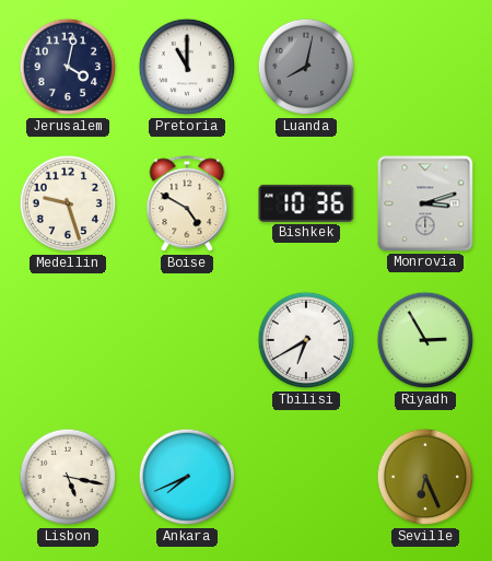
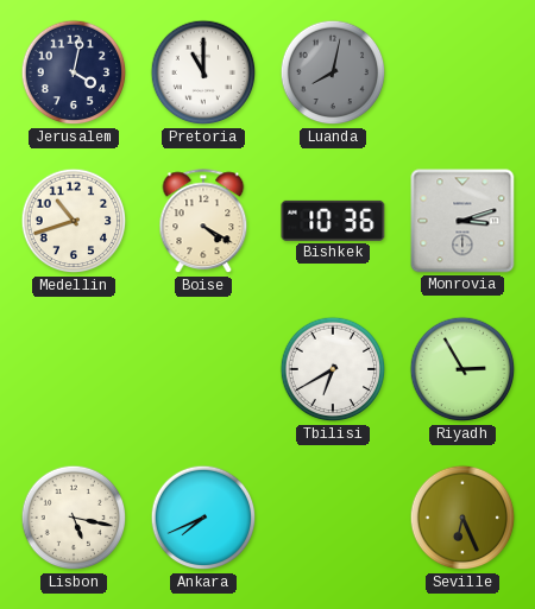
Medellin: 9:27 -> 10:42 (74, 221)
Boise: 4:50 -> 4:20 (203, 222)
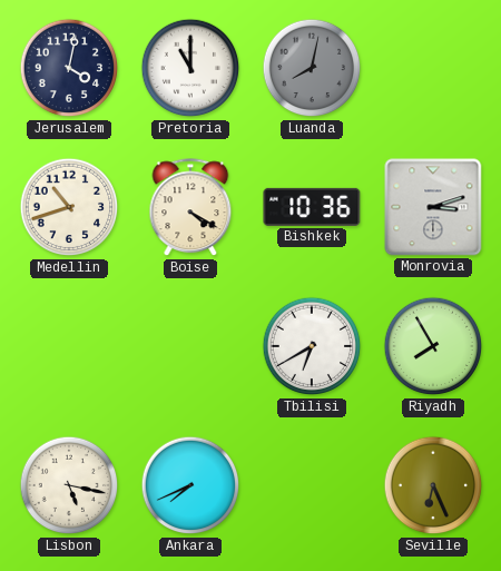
Riyadh: 2:55 -> 7:55 (433, 346)
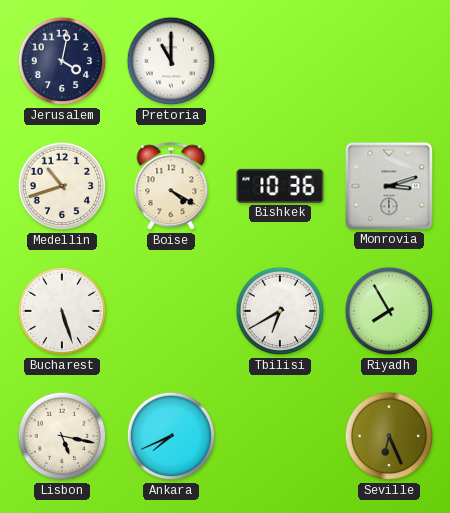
Luanda: 8:02 -> none (312, 68)
Bucharest: none -> 5:27 (62, 311)
